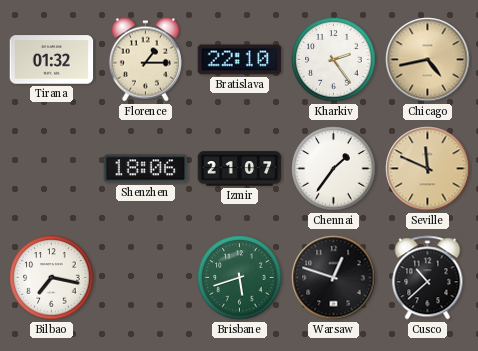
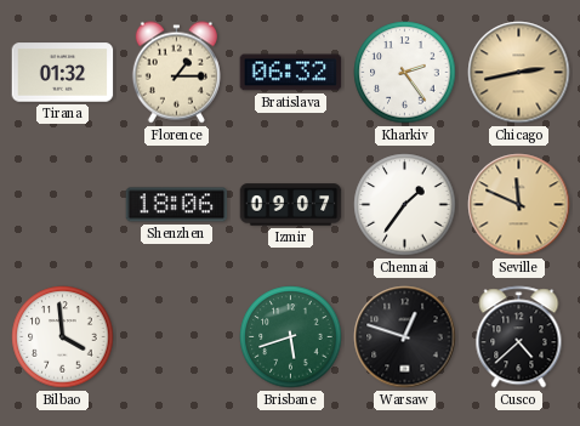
Bratislava: 22:10 -> 06:32 (291, 73)
Chicago: 4:43 -> 2:43 (519, 73)
Izmir: 21:07 -> 09:07 (291, 205)
Bilbao: 7:17 -> 3:59 (63, 337)
Cusco: 10:38 -> 4:38 (519, 337)
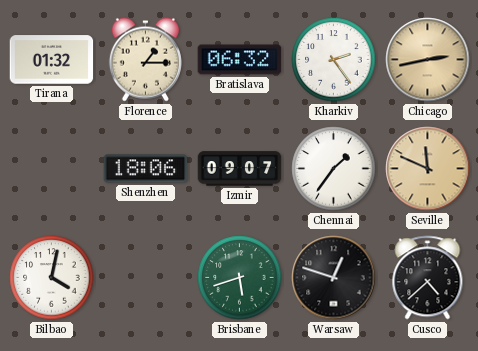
Bilbao: 3:59 -> 4:02 (52, 278)
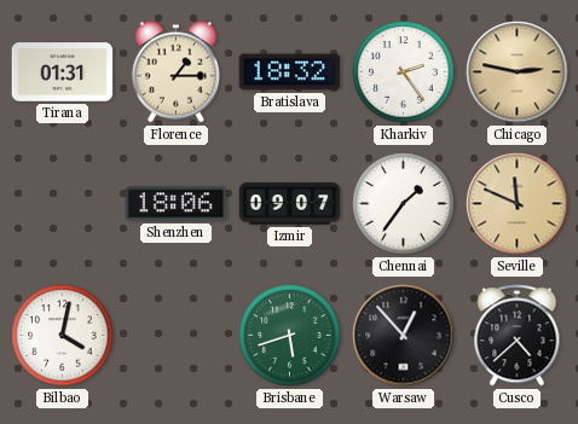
Tirana: 01:32 -> 01:31 (63, 72)
Bratislava: 06:32 -> 18:32 (290, 72)
Chicago: 2:43 -> 2:47 (518, 72)
Warsaw: 12:48 -> 12:53 (404, 336)
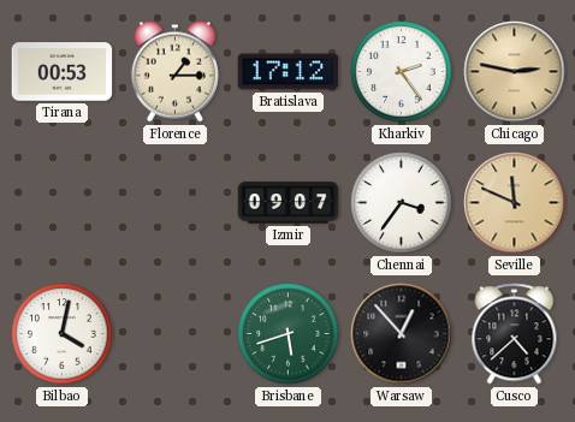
Tirana: 01:31 -> 00:53 (63, 72)
Bratislava: 18:32 -> 17:12 (289, 72)
Shenzhen: 18:06 -> none (177, 204)
Chennai: 1:36 -> 3:36 (402, 203)
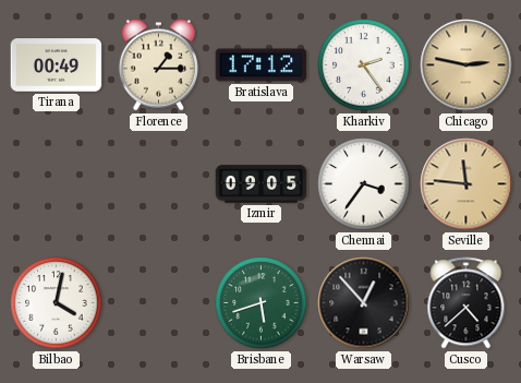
Tirana: 00:53 -> 00:49 (57, 65)
Izmir: 09:07 -> 09:05 (262, 184)
Seville: 11:49 -> 11:46 (467, 184)
